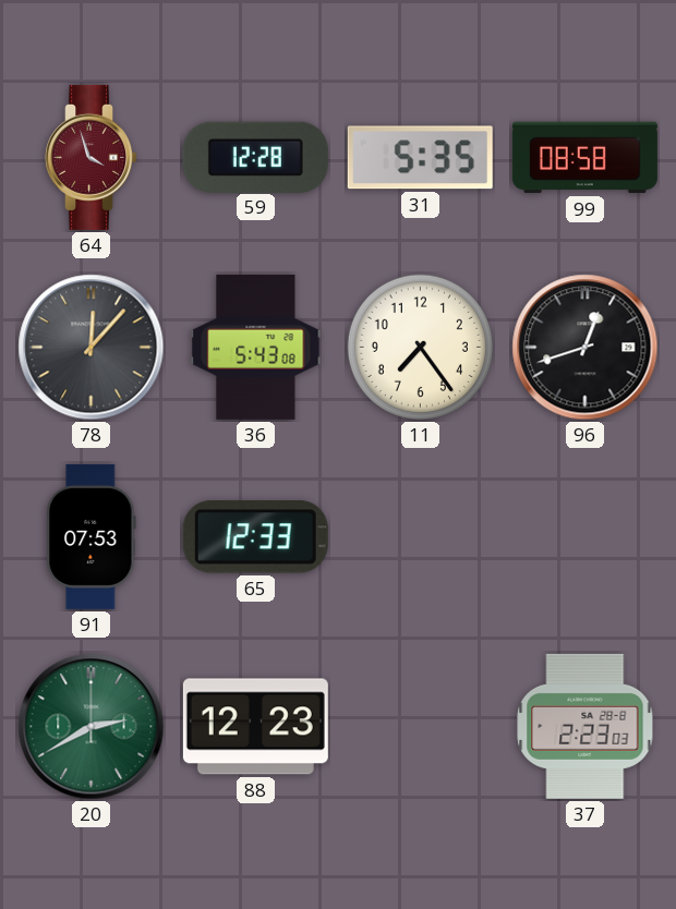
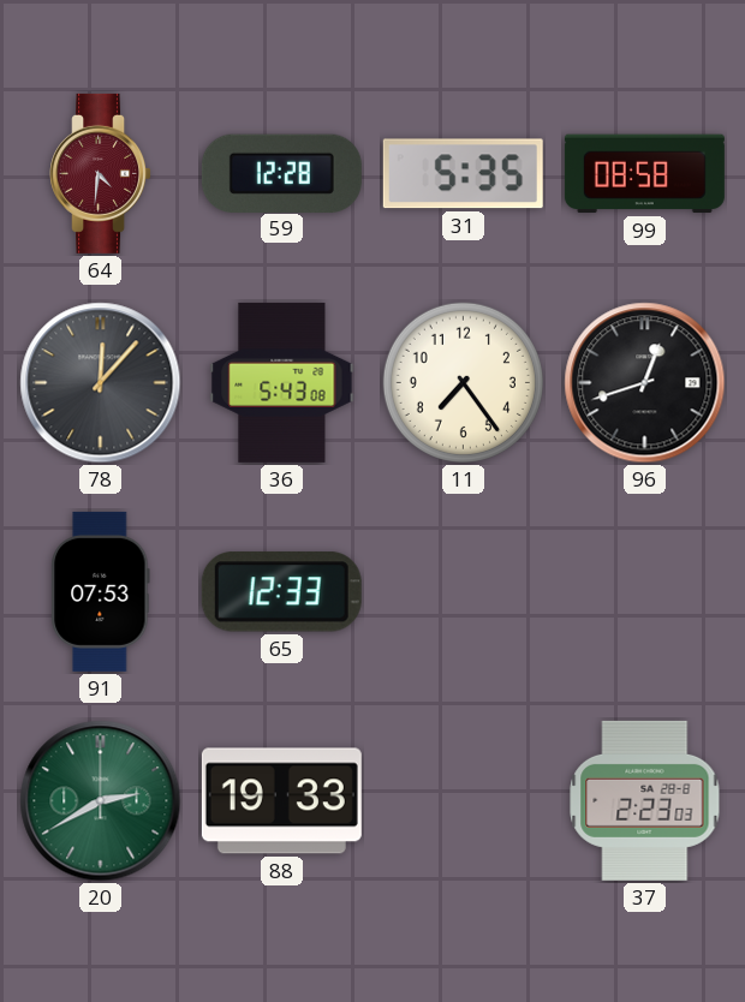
64: 3:57 -> 4:31 (101, 173)
88: 12:23 -> 19:33 (281, 801)
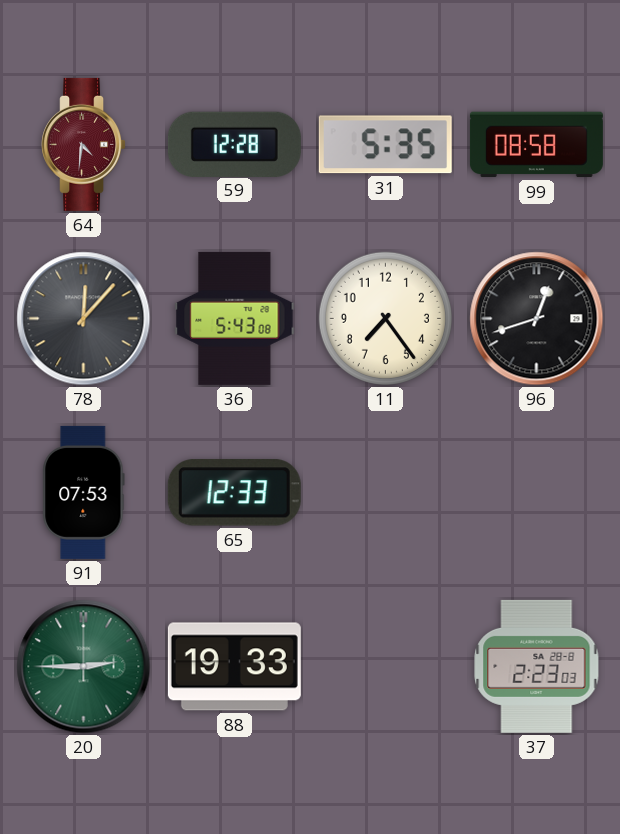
20: 2:40 -> 2:45 (84, 667)
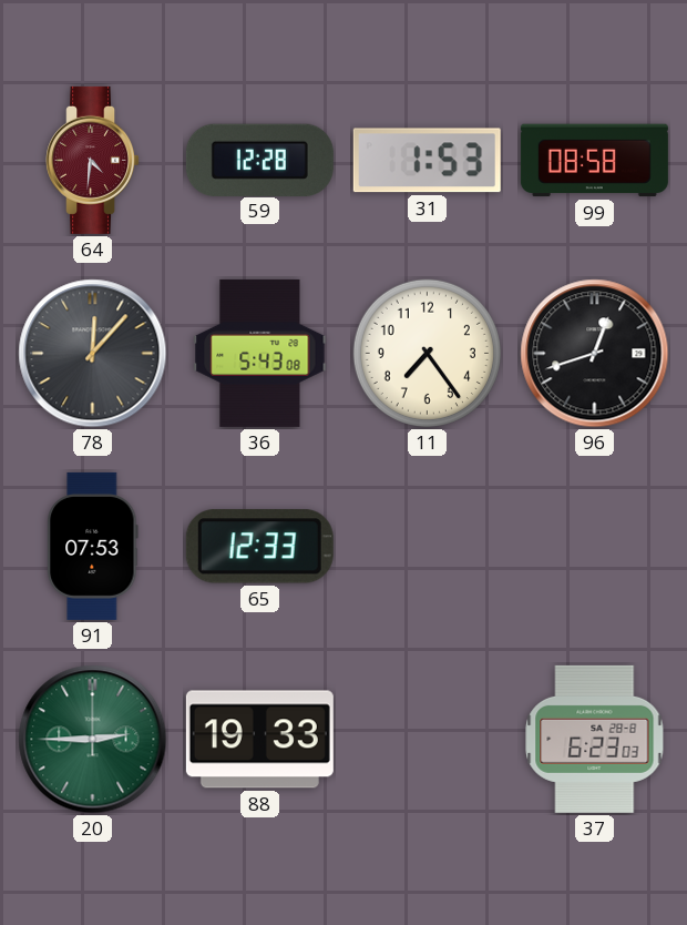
31: 5:35 -> 1:53 (427, 161)
37: 2:23 -> 6:23 (595, 739)
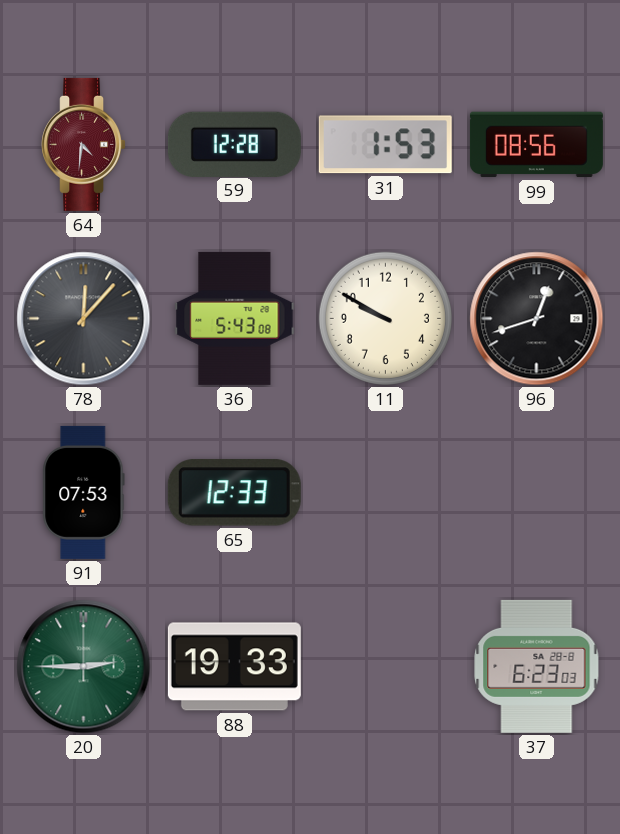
99: 08:58 -> 08:56 (536, 145)
11: 7:24 -> 9:50 (385, 318)
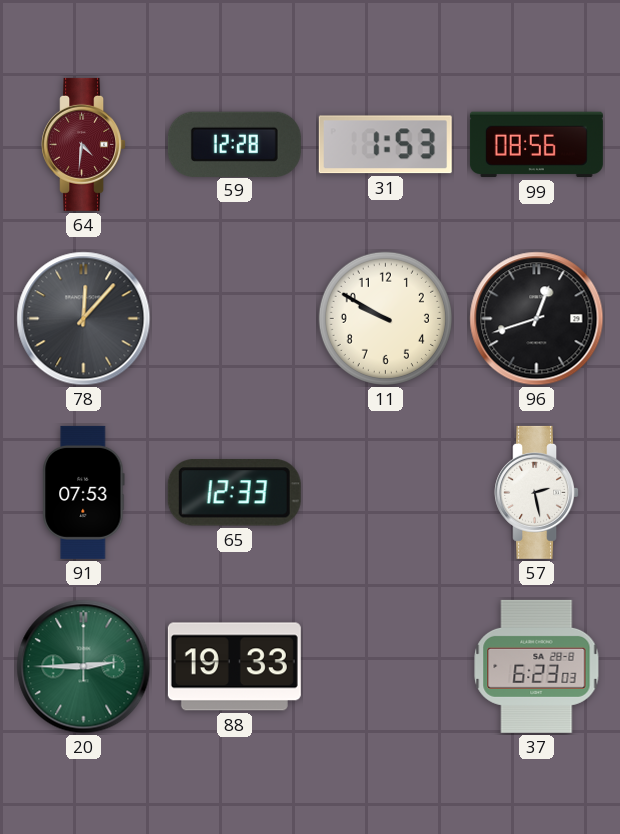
36: 5:43 -> none (235, 318)
57: none -> 2:28 (537, 492)
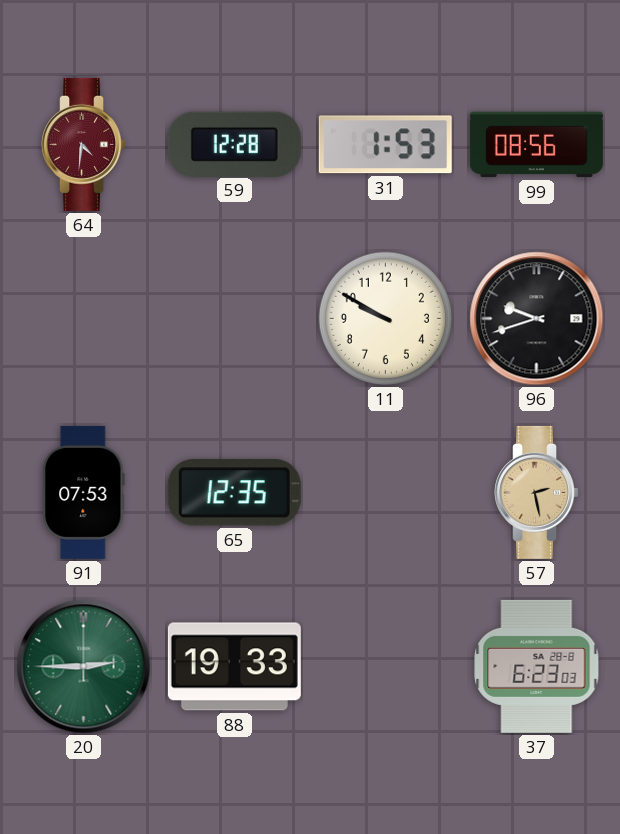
78: 12:07 -> none (84, 319)
96: 12:42 -> 9:42 (537, 319)
65: 12:33 -> 12:35 (234, 493)
57 dial: white -> champagne (537, 492)
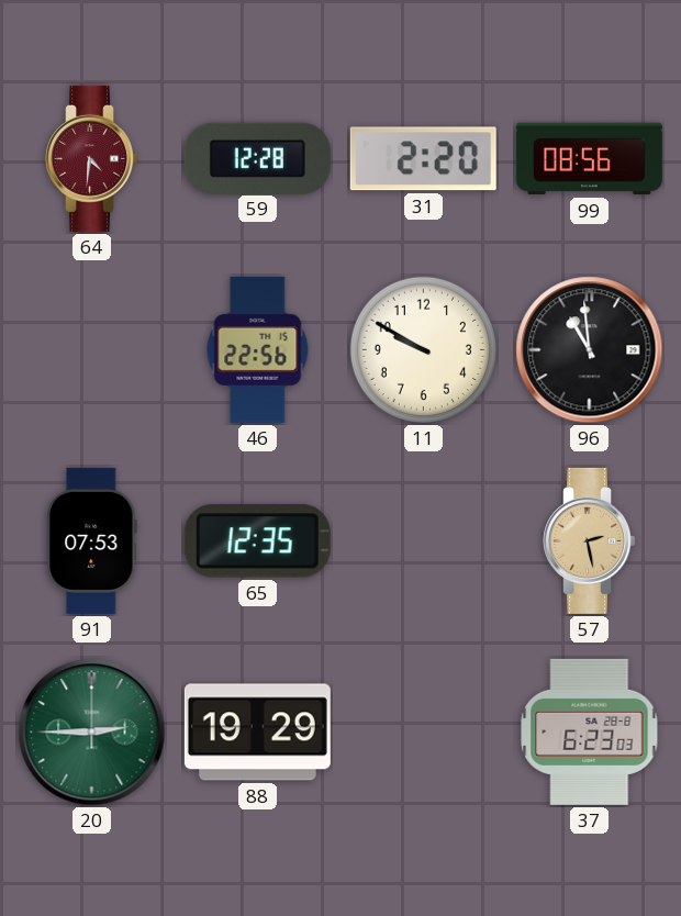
31: 1:53 -> 2:20 (423, 159)
46: none -> 22:56 (258, 349)
96: 9:42 -> 10:59 (590, 350)
88: 19:33 -> 19:29 (257, 733)
